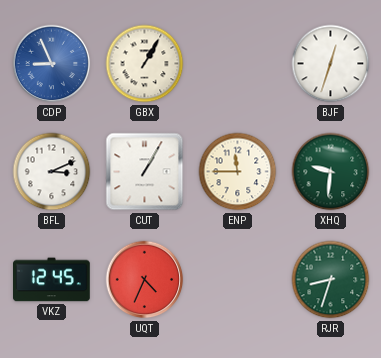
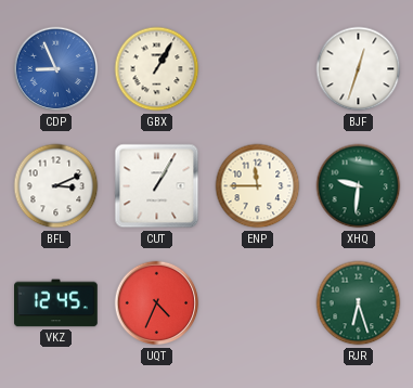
RJR: 8:33 -> 6:27 (359, 303)
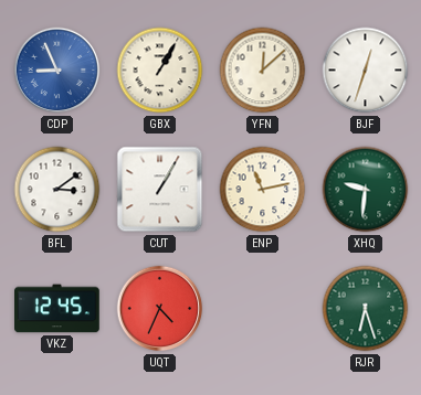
YFN: none -> 12:08 (263, 71)
BFL: 3:11 -> 3:09 (57, 190)
ENP: 11:45 -> 11:13 (263, 190)
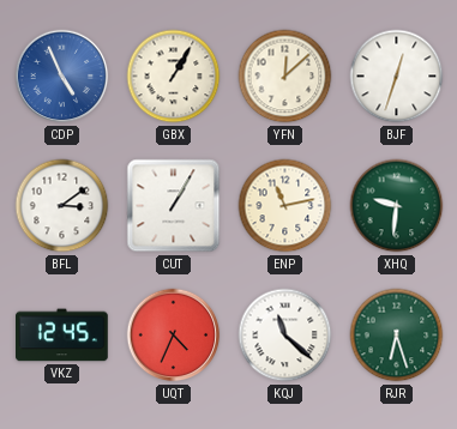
CDP: 8:56 -> 4:56 (62, 77)
KQJ: none -> 11:22 (285, 336)
